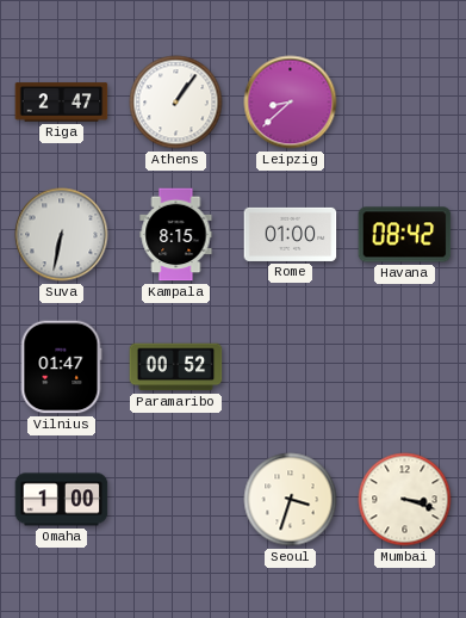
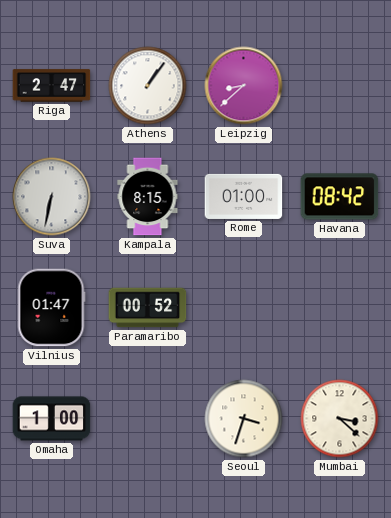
Mumbai: 3:18 -> 3:22 (340, 419)
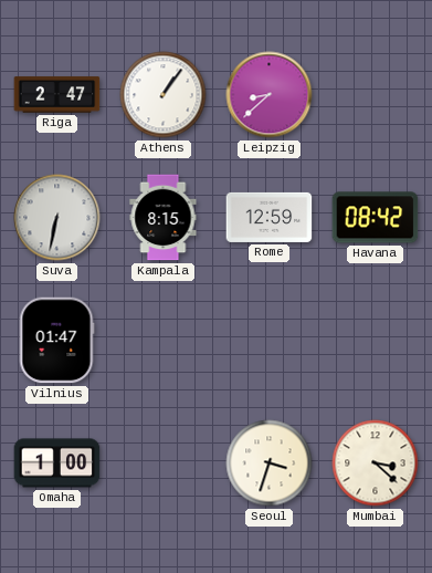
Rome: 01:00 -> 12:59 (270, 217)
Paramaribo: 00:52 -> none (148, 308)
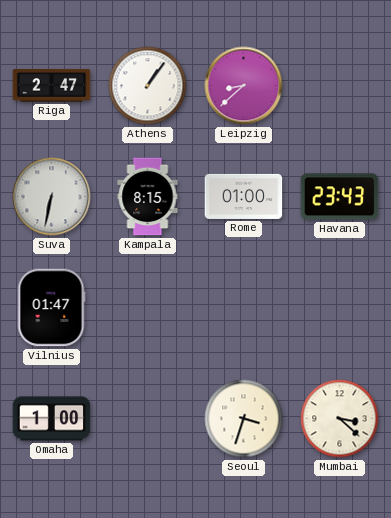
Rome: 12:59 -> 01:00 (244, 196)
Havana: 08:42 -> 23:43 (340, 197)
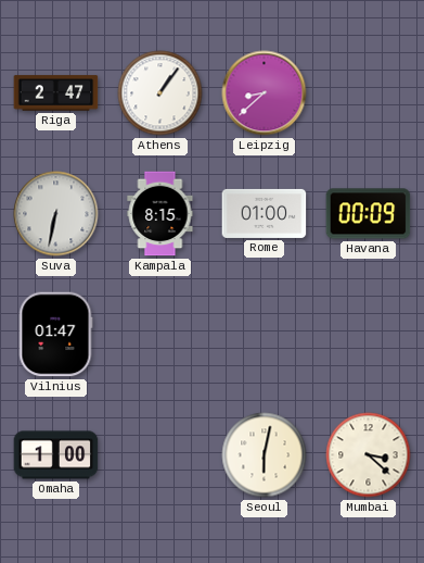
Havana: 23:43 -> 00:09 (369, 214)
Seoul: 3:33 -> 6:02 (265, 455)
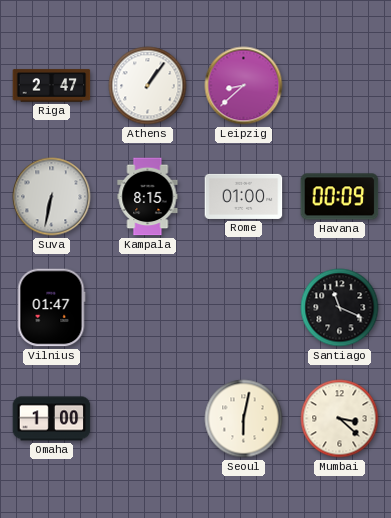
Santiago: none -> 11:19 (340, 308)
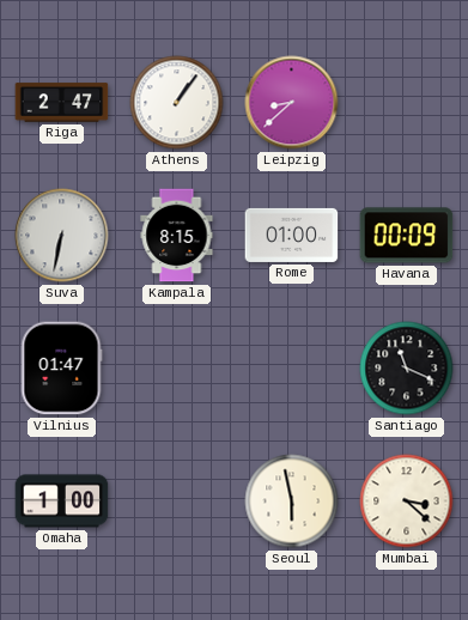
Seoul: 6:02 -> 5:58 (292, 502)
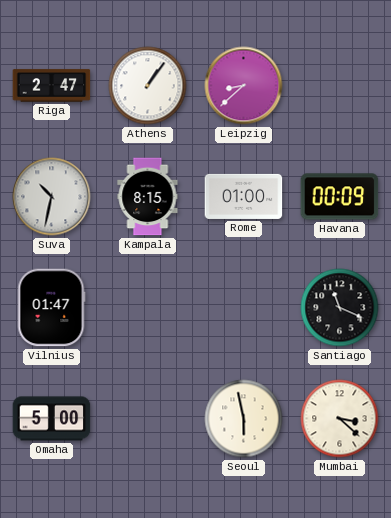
Suva: 6:32 -> 10:32 (52, 197)
Omaha: 1:00 -> 5:00 (52, 419)
